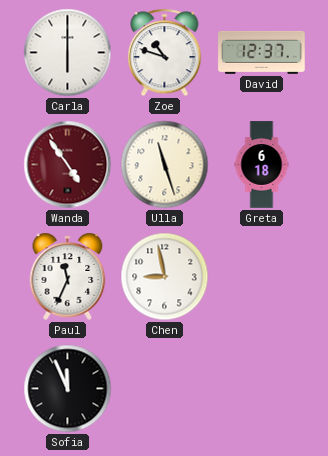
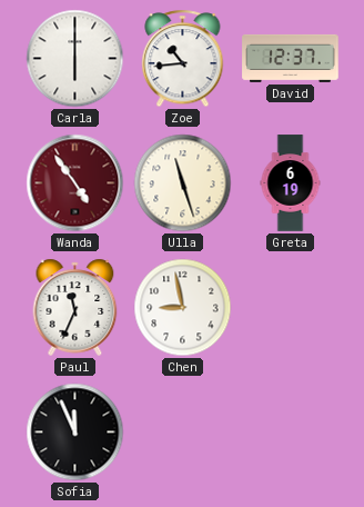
Zoe: 10:48 -> 10:44 (183, 59)
Greta: 6:18 -> 6:19 (291, 183)
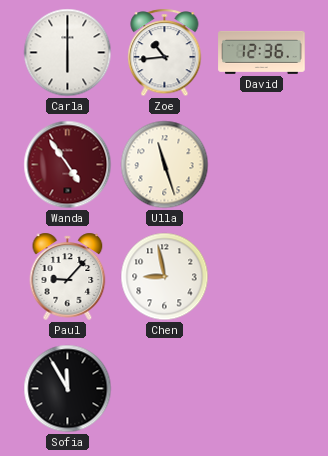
David: 12:37 -> 12:36 (262, 52)
Greta: 6:19 -> none (291, 183)
Paul: 11:34 -> 9:07 (68, 276)
Sofia: 11:56 -> 11:55 (68, 389)
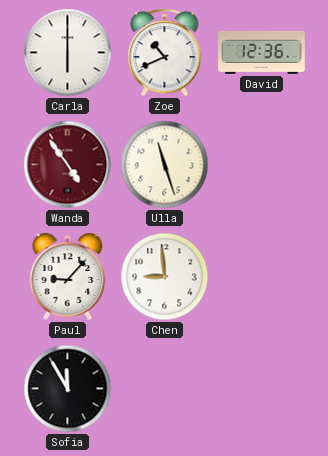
Zoe: 10:44 -> 10:41 (165, 53)
Chen: 8:58 -> 8:59 (165, 277)
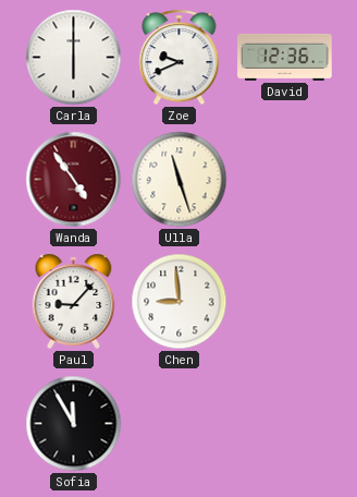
Zoe: 10:41 -> 9:41 (180, 58)
